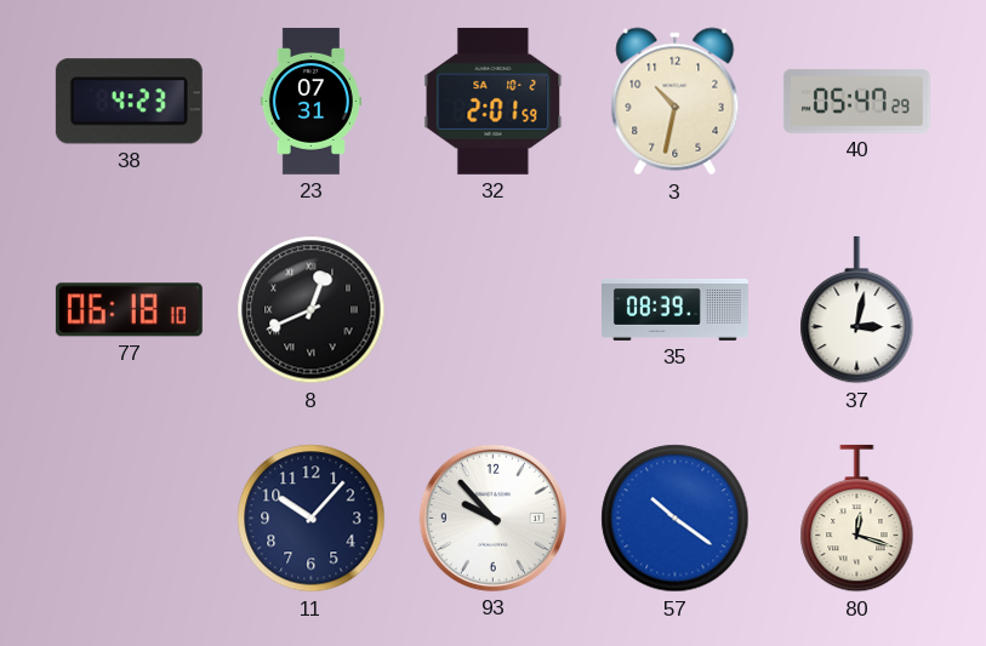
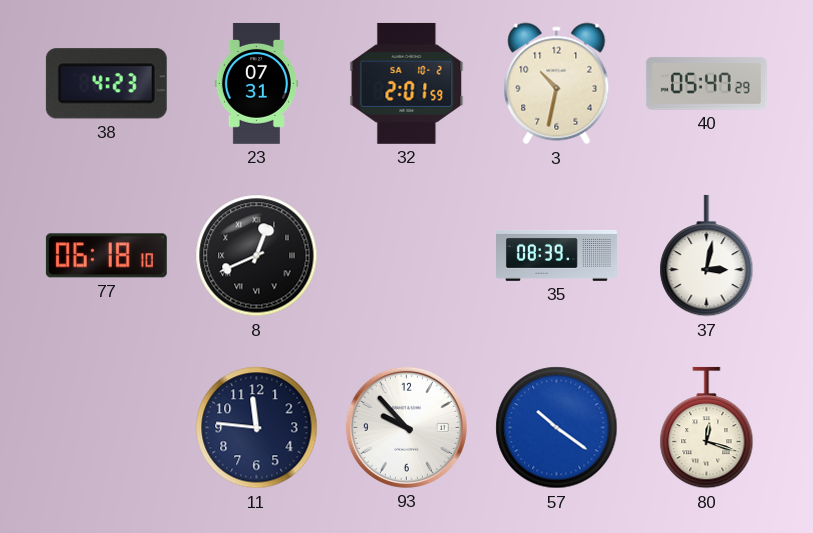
11: 10:07 -> 11:46 (257, 428)
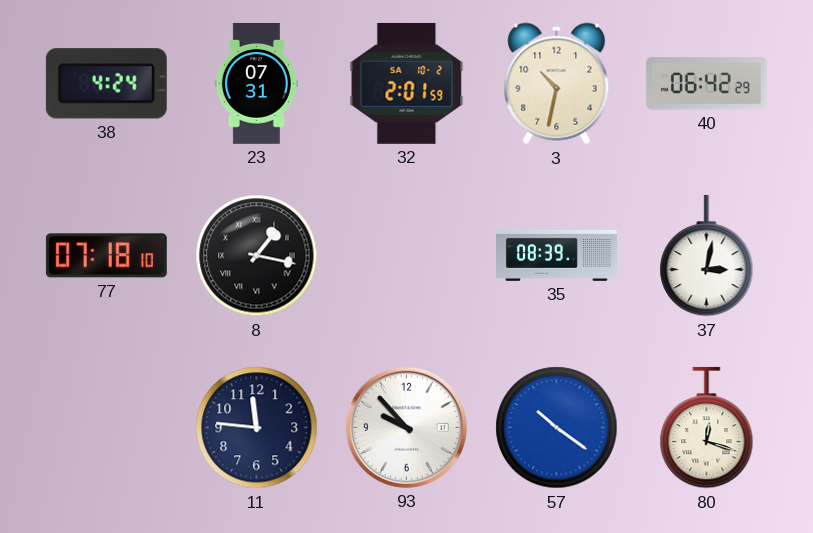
38: 4:23 -> 4:24 (106, 84)
40: 05:47 -> 06:42 (706, 84)
77: 06:18 -> 07:18 (106, 256)
8: 12:41 -> 1:17 (257, 256)
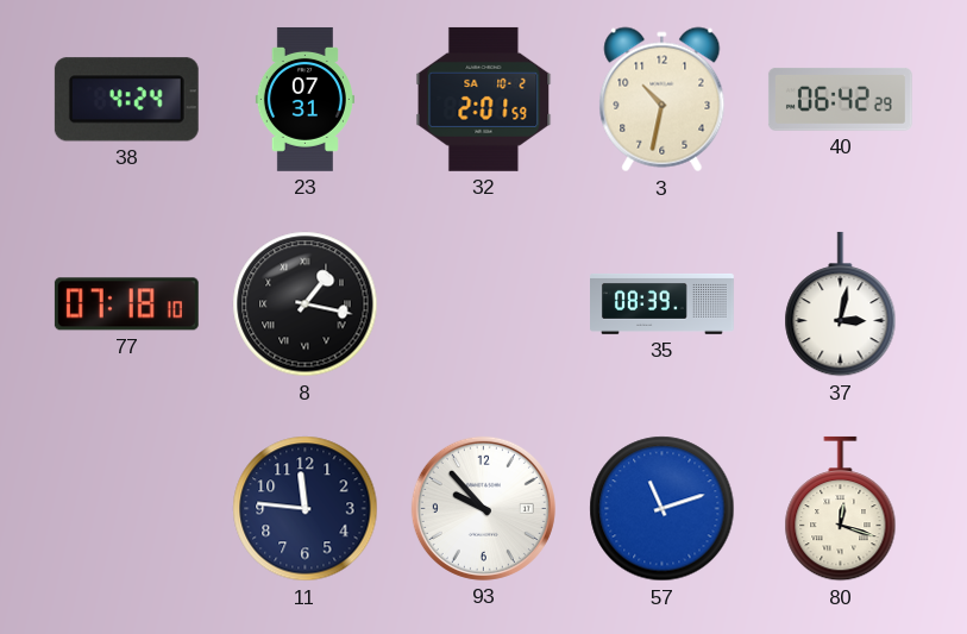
57: 10:21 -> 11:12 (663, 509)
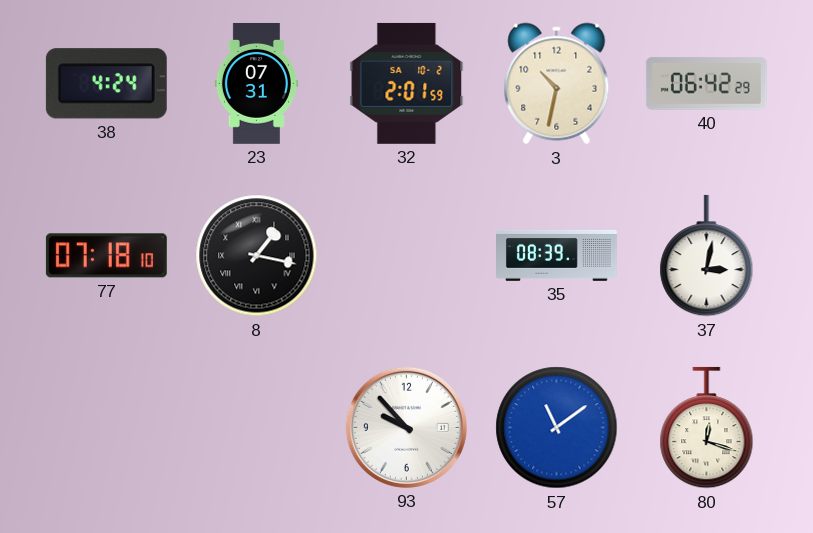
11: 11:46 -> none (306, 509)
57: 11:12 -> 11:09 (557, 428)
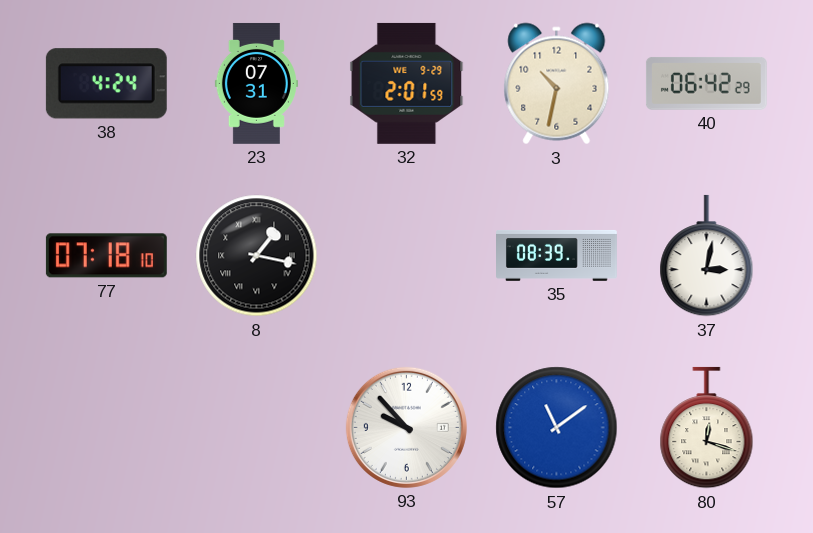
32 date: SA 10-2 -> WE 9-29 (407, 83)
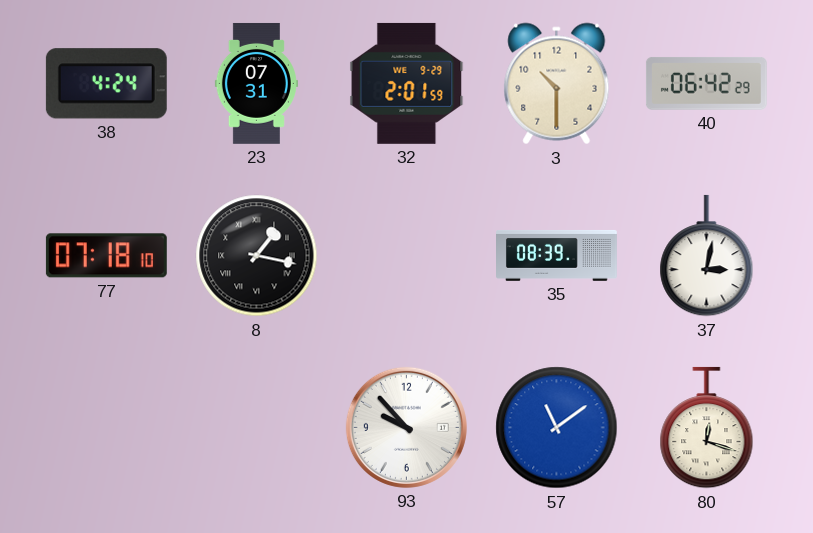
3: 10:32 -> 10:30 (557, 84)
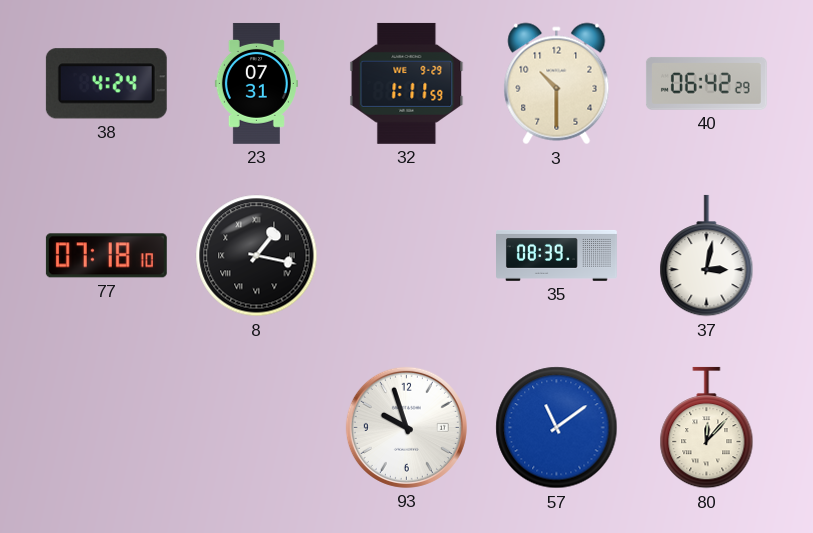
32: 2:01 -> 1:11 (407, 83)
93: 9:53 -> 9:57 (406, 427)
80: 12:18 -> 12:07 (707, 428)
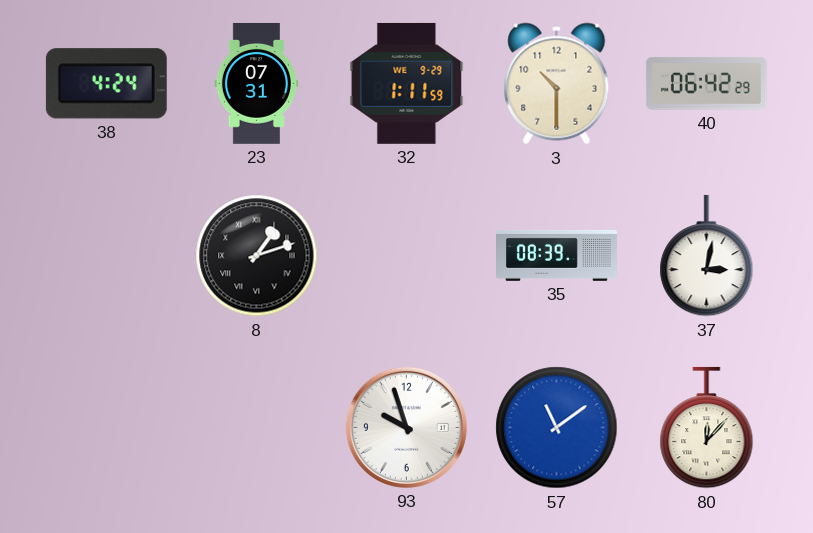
77: 07:18 -> none (106, 256)
8: 1:17 -> 1:12 (257, 256)
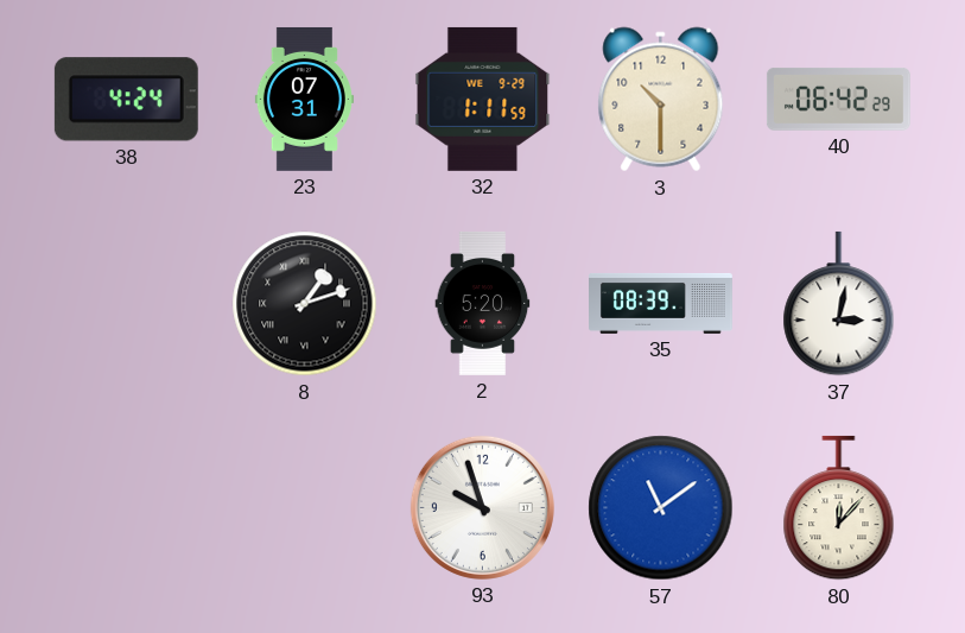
2: none -> 5:20 (483, 303)
